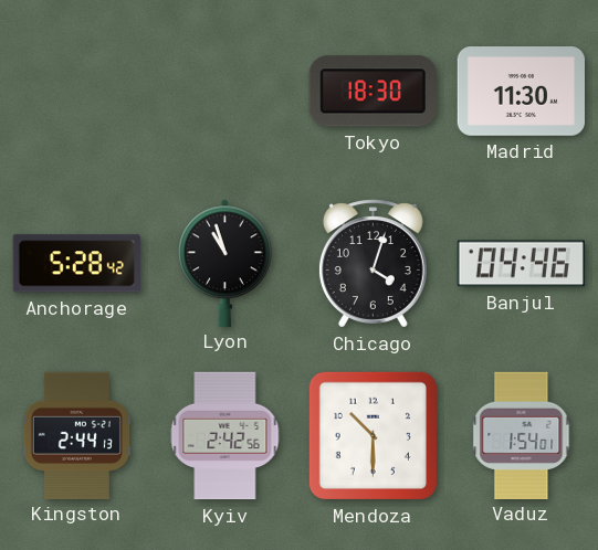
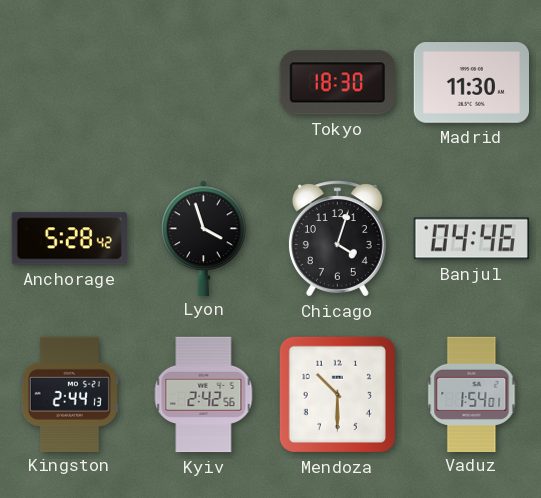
Lyon: 10:57 -> 3:57 (204, 238)
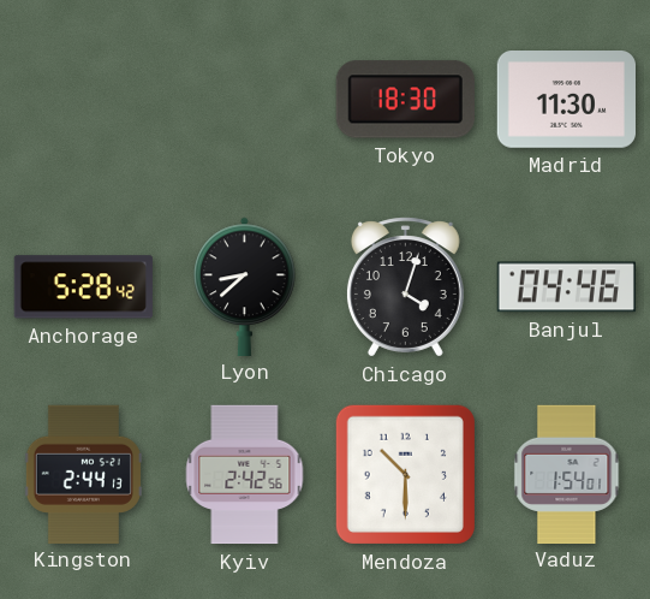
Lyon: 3:57 -> 8:38 (245, 286)
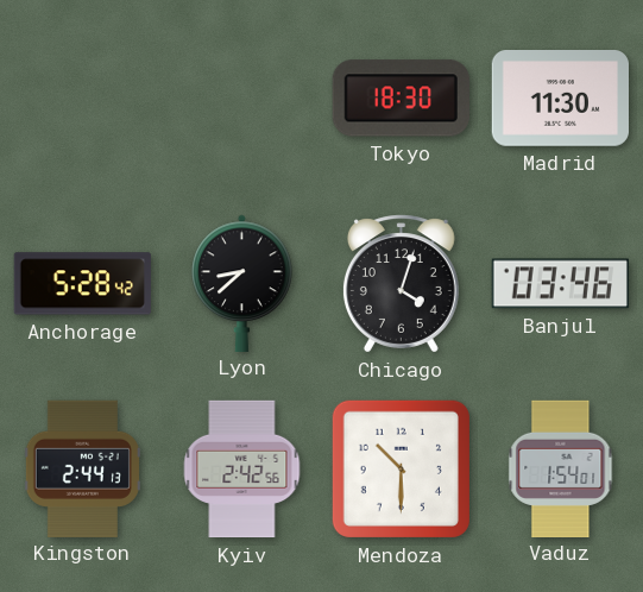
Banjul: 04:46 -> 03:46 (560, 284)
